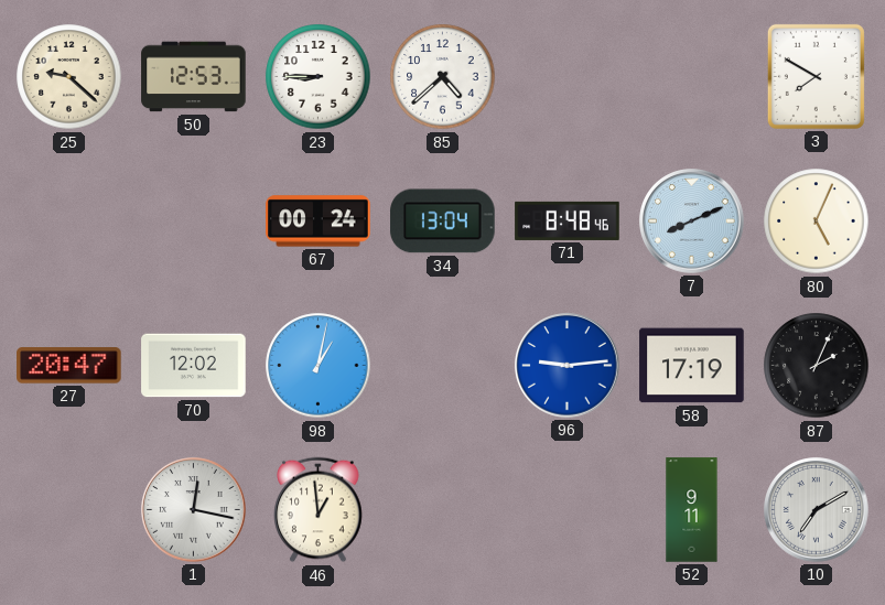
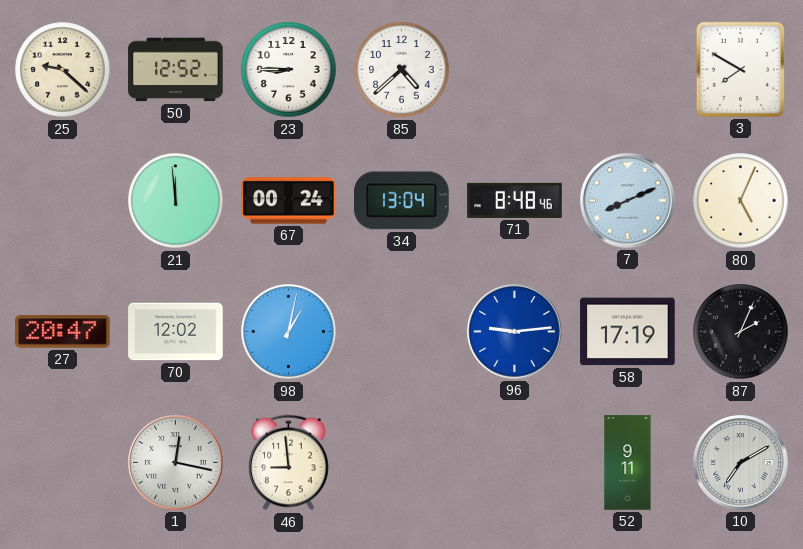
50: 12:53 -> 12:52 (176, 70)
21: none -> 11:59 (176, 201)
46: 12:59 -> 8:59 (289, 463)
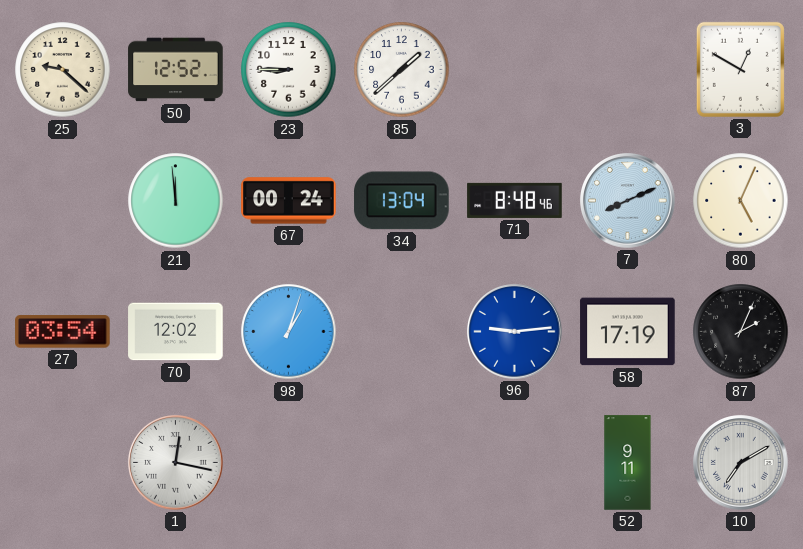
85: 4:38 -> 1:38 (402, 70)
3: 7:50 -> 12:50 (740, 69)
27: 20:47 -> 03:54 (63, 332)
98: 1:02 -> 1:03 (289, 332)
46: 8:59 -> none (289, 463)
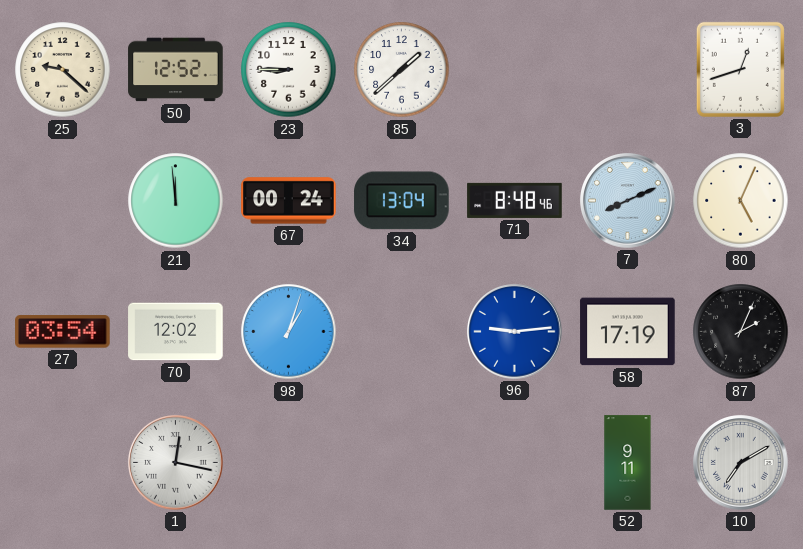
3: 12:50 -> 12:42 (740, 69)
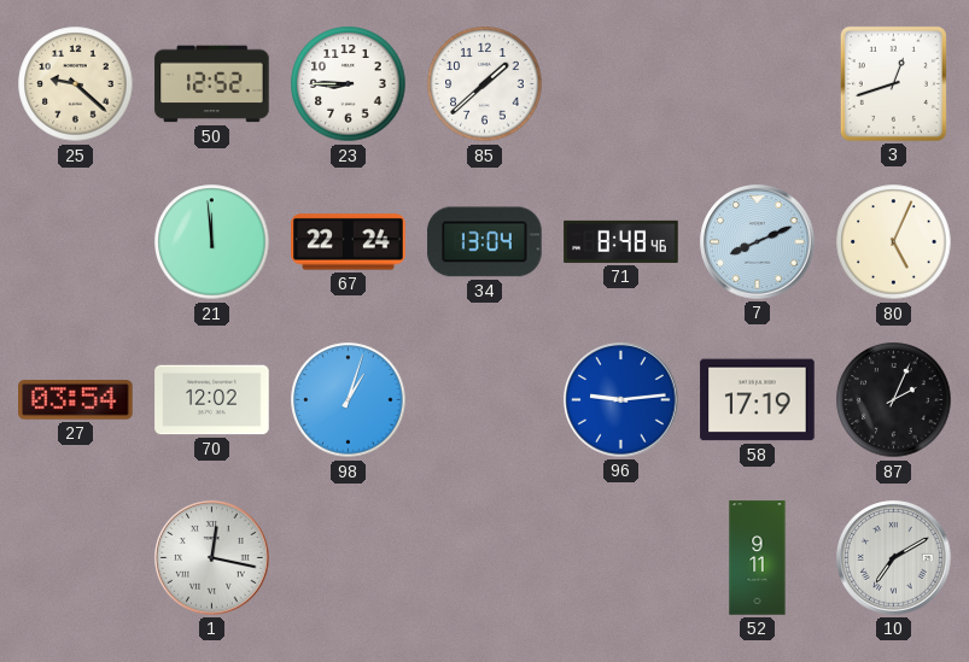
67: 00:24 -> 22:24 (349, 242)
